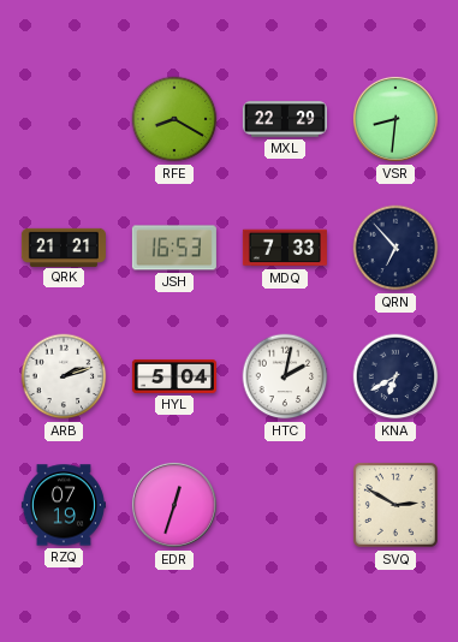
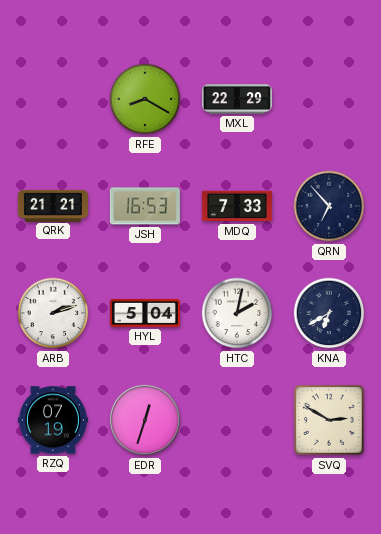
VSR: 8:31 -> none (395, 119)
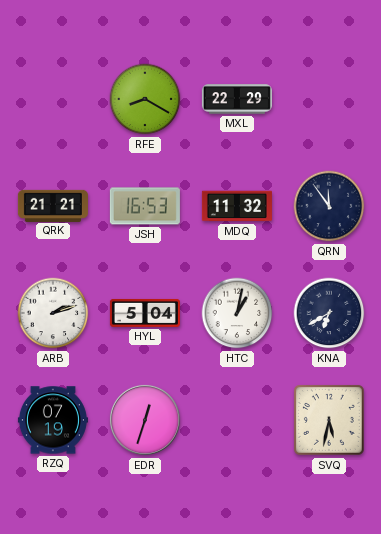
MDQ: 7:33 -> 11:32 (237, 206)
QRN: 6:53 -> 11:54 (329, 206)
HTC: 2:02 -> 1:02 (237, 313)
SVQ: 2:50 -> 5:32 (329, 420)
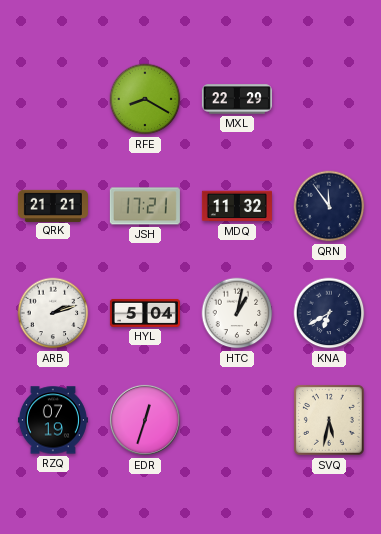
JSH: 16:53 -> 17:21 (145, 206)
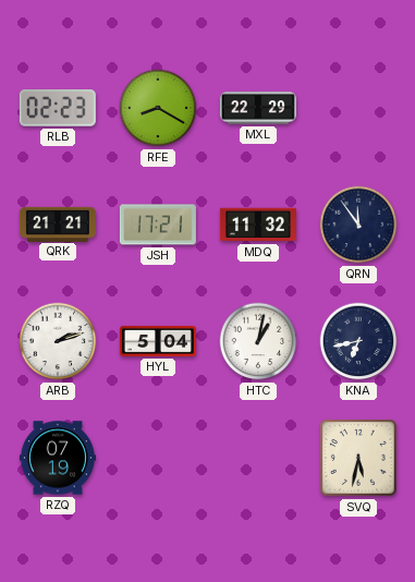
RLB: none -> 02:23 (58, 108)
KNA: 6:40 -> 6:43 (358, 341)
EDR: 12:33 -> none (145, 420)
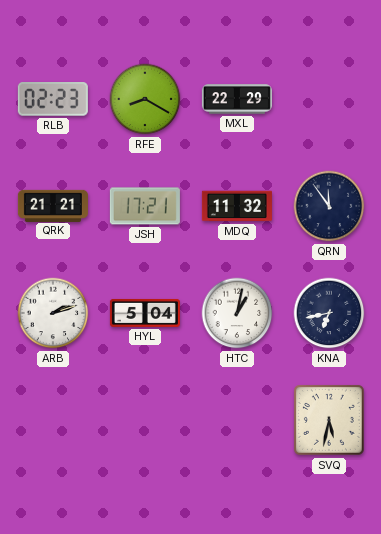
RZQ: 07:19 -> none (58, 458)
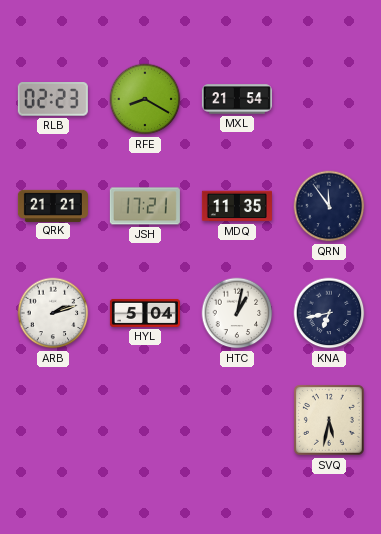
MXL: 22:29 -> 21:54 (237, 99)
MDQ: 11:32 -> 11:35 (237, 206)
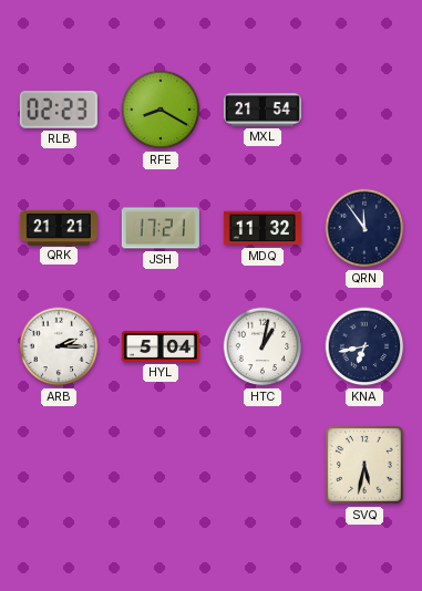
MDQ: 11:35 -> 11:32 (263, 228)
ARB: 2:12 -> 2:15 (59, 346)
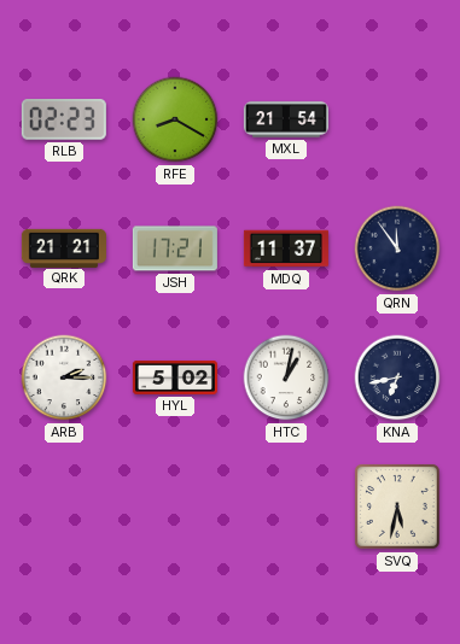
MDQ: 11:32 -> 11:37 (286, 248)
HYL: 5:04 -> 5:02 (175, 377)
